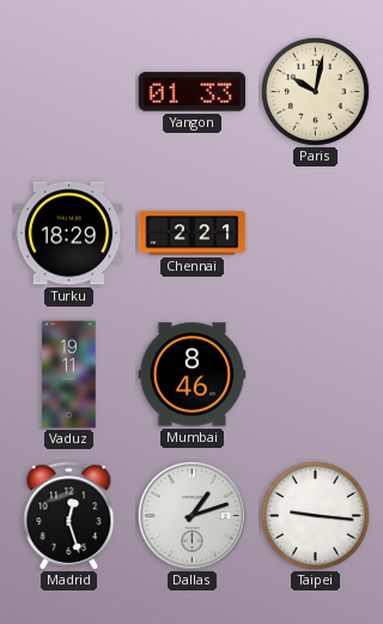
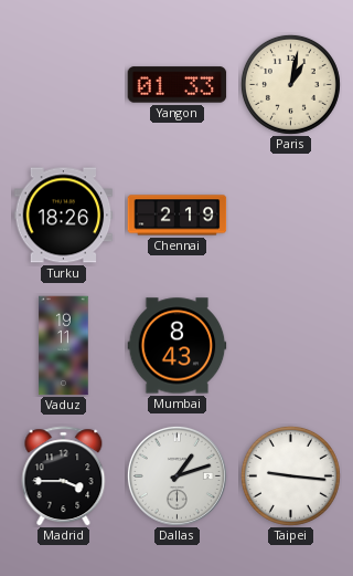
Paris: 10:02 -> 1:02 (290, 84)
Turku: 18:29 -> 18:26 (64, 216)
Chennai: 2:21 -> 2:19 (178, 216)
Mumbai: 8:46 -> 8:43 (178, 346)
Madrid: 12:27 -> 3:45 (64, 476)
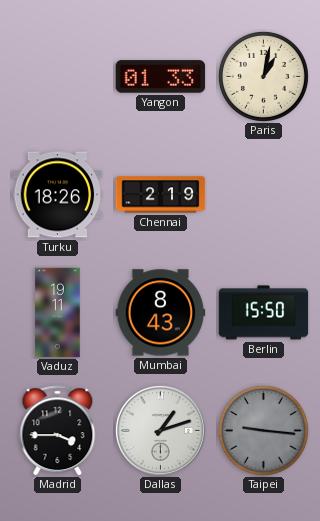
Berlin: none -> 15:50 (264, 313)
Taipei dial: white -> grey (263, 430)
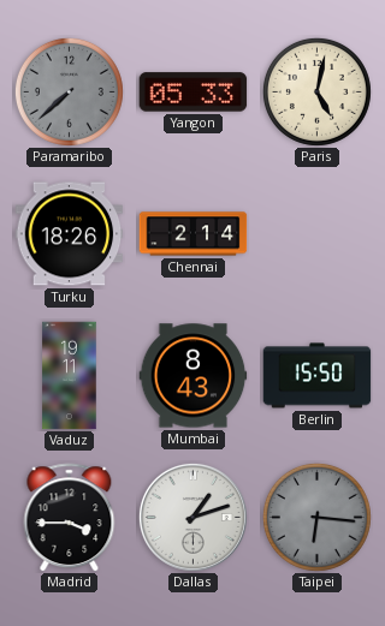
Paramaribo: none -> 7:38 (69, 91)
Yangon: 01:33 -> 05:33 (194, 93)
Paris: 1:02 -> 5:02 (316, 91)
Chennai: 2:19 -> 2:14 (194, 234)
Taipei: 9:16 -> 6:16 (316, 517)
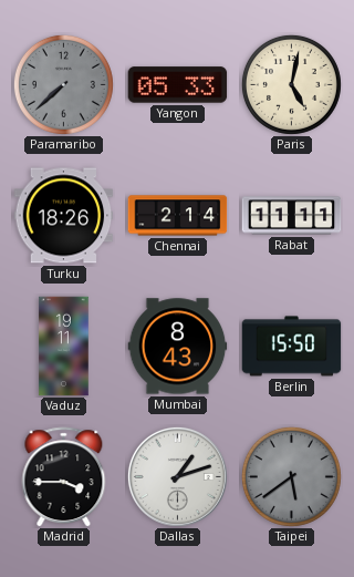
Rabat: none -> 11:11 (292, 216)
Taipei: 6:16 -> 5:39 (291, 476)
